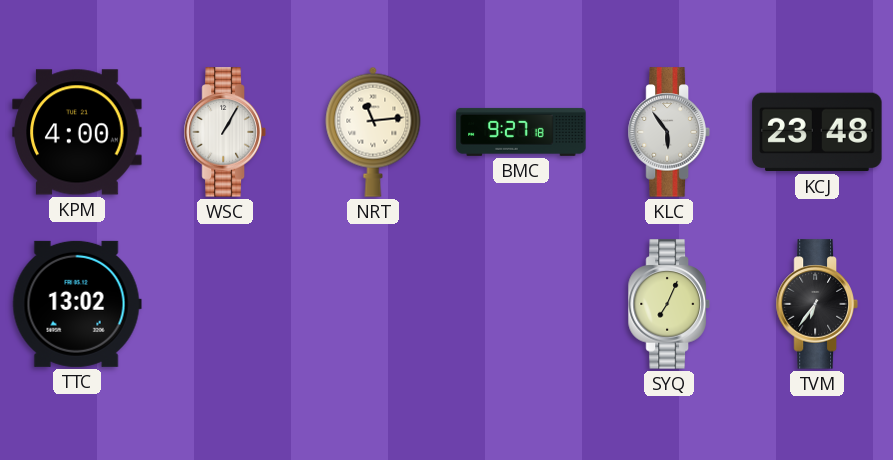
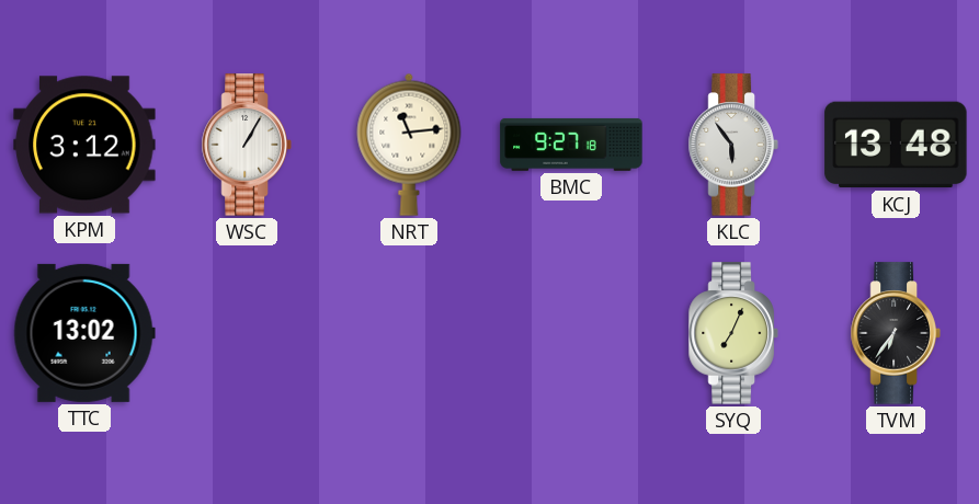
KPM: 4:00 -> 3:12 (84, 145)
KCJ: 23:48 -> 13:48 (896, 145)
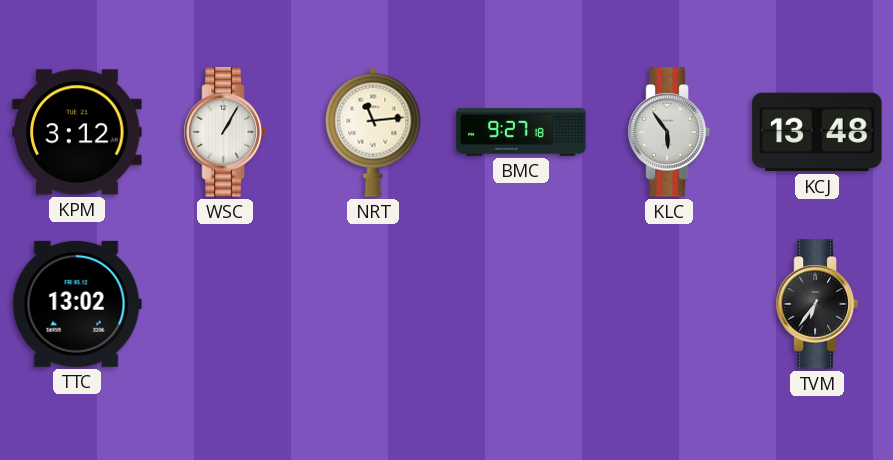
SYQ: 7:04 -> none (733, 333)
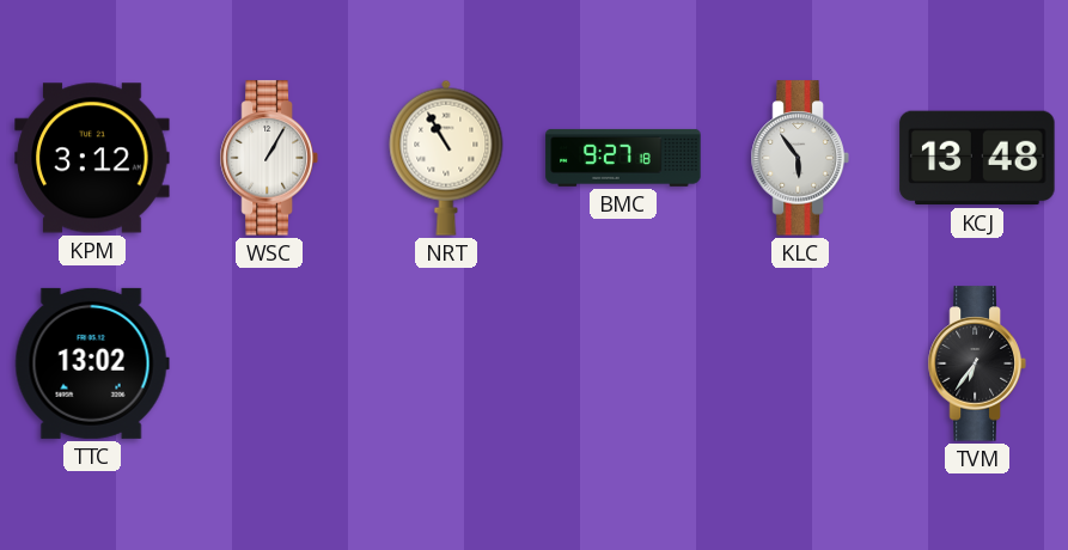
NRT: 11:14 -> 10:55 (446, 158)
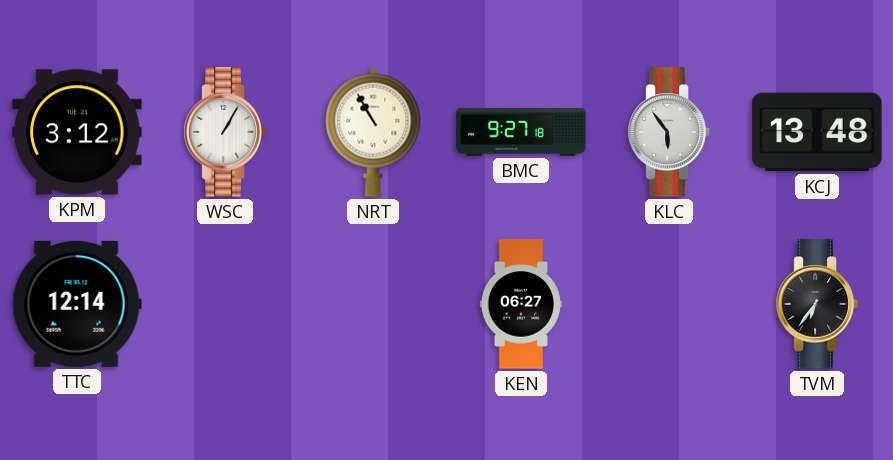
TTC: 13:02 -> 12:14 (77, 304)
KEN: none -> 06:27 (520, 304)
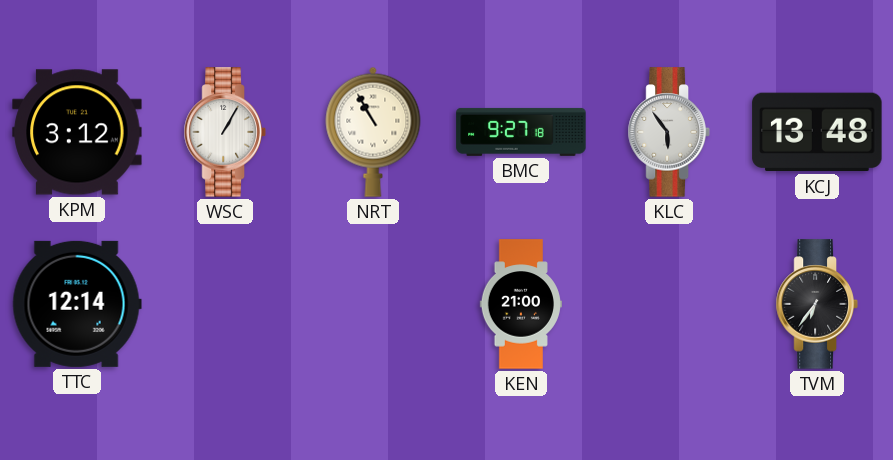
KEN: 06:27 -> 21:00 (520, 304)
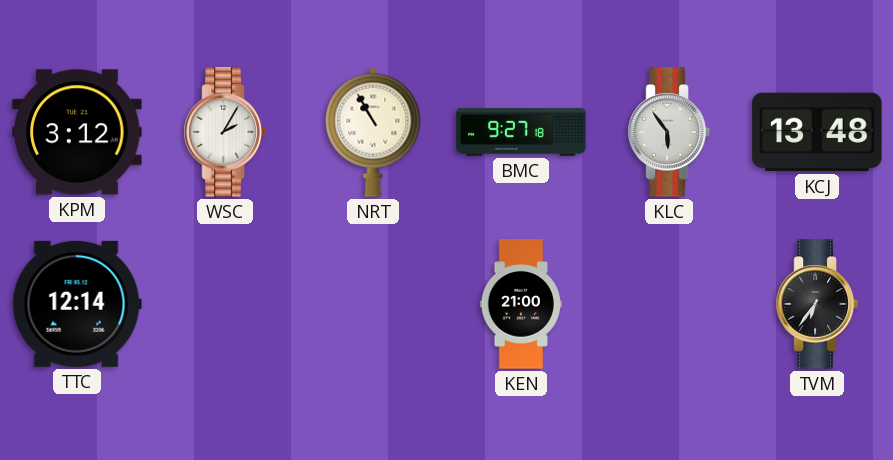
WSC: 1:05 -> 2:05 (225, 132)
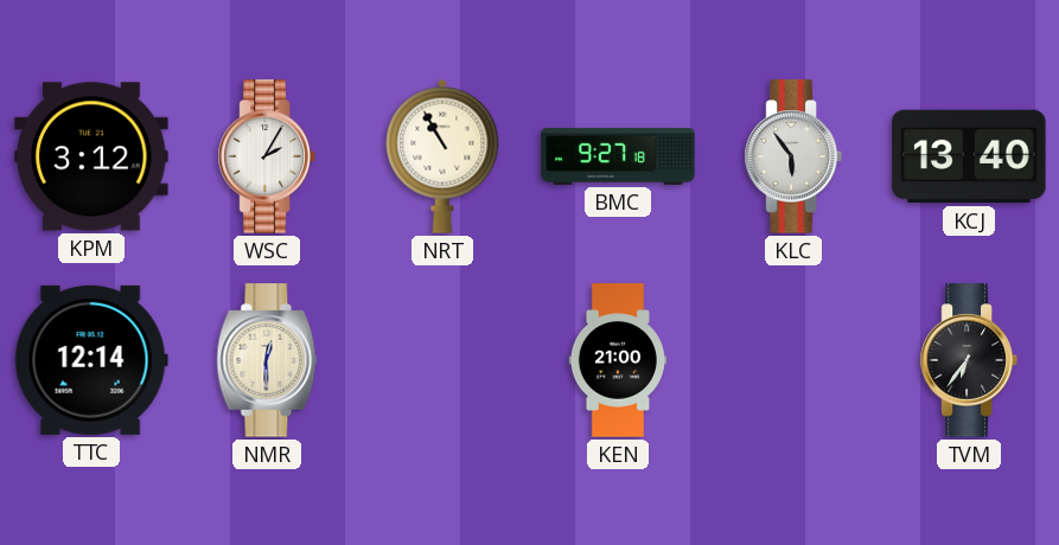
KCJ: 13:48 -> 13:40 (969, 156)
NMR: none -> 12:30 (267, 360)
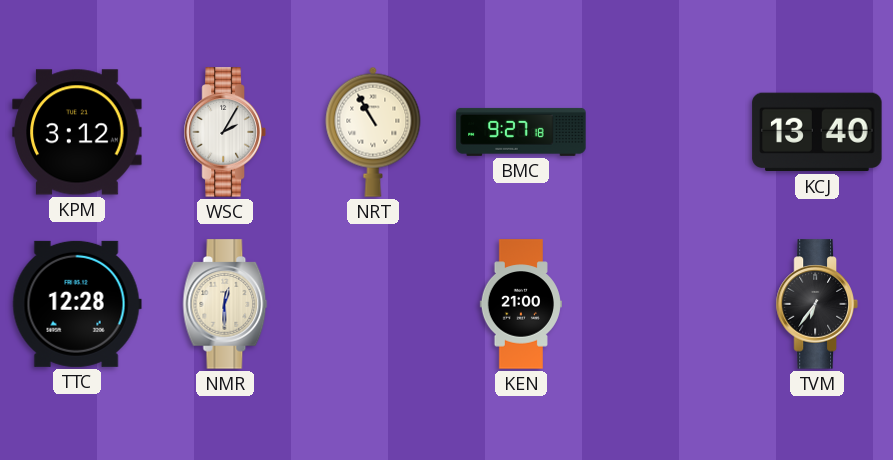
KLC: 5:54 -> none (793, 156)
TTC: 12:14 -> 12:28 (77, 304)
